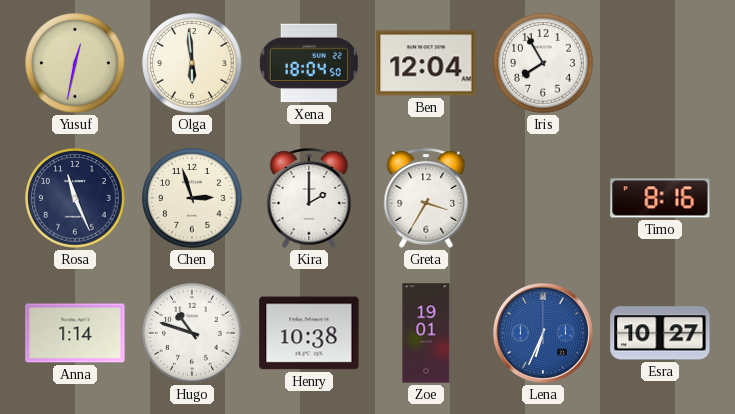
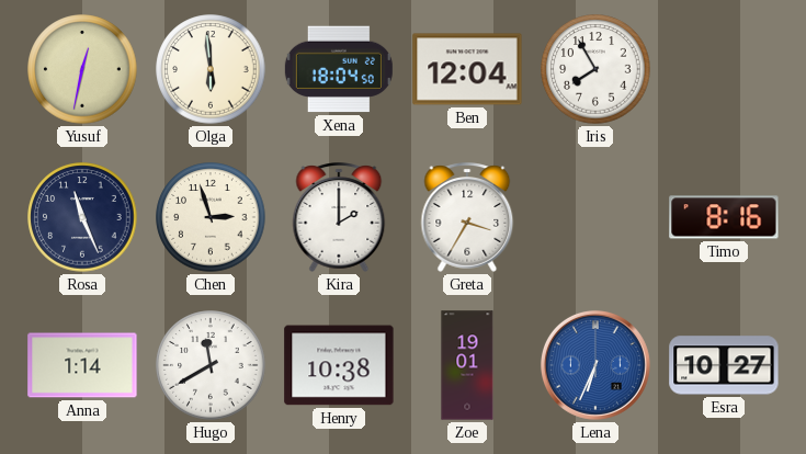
Hugo: 10:48 -> 11:40 (211, 365)
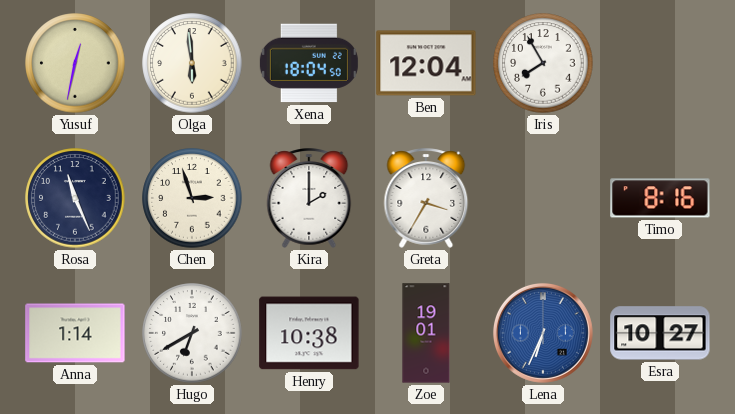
Hugo: 11:40 -> 6:40 (192, 333)
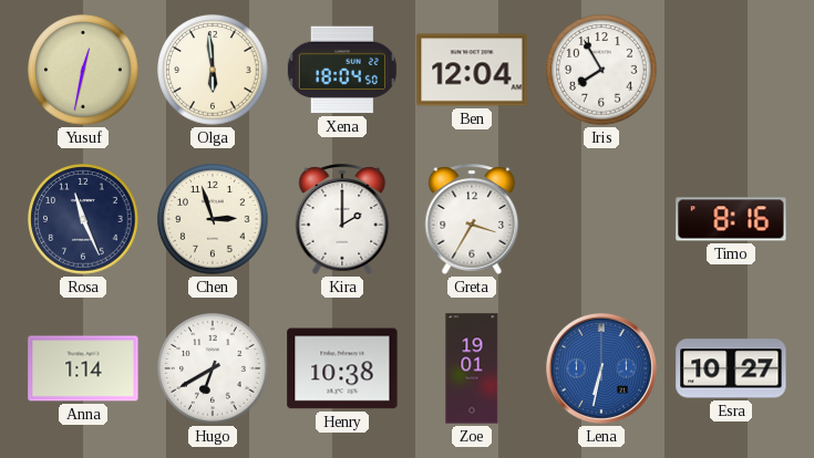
Lena: 6:34 -> 6:32 (601, 368)
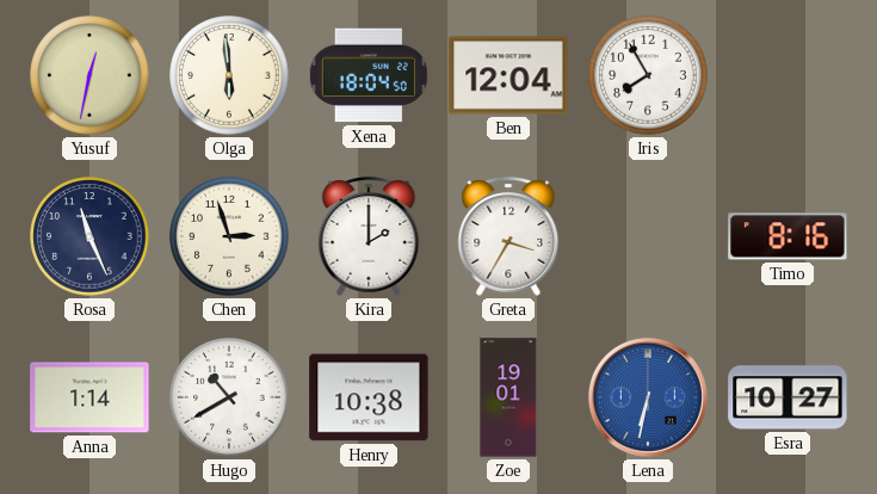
Hugo: 6:40 -> 10:40 (229, 397)
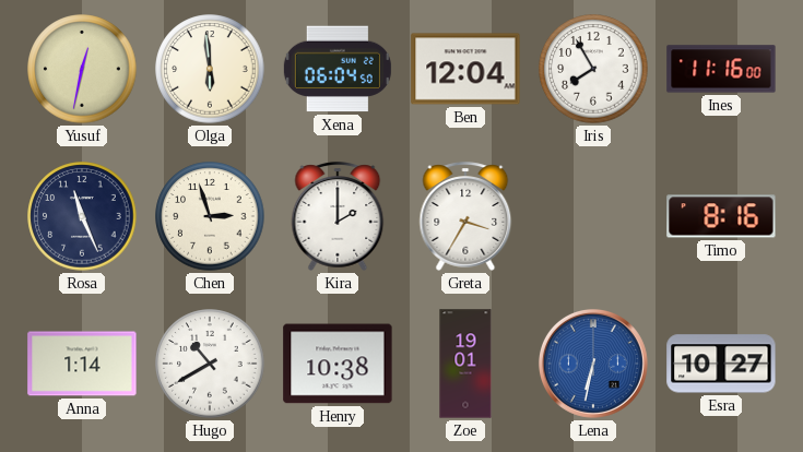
Xena: 18:04 -> 06:04 (338, 69)
Ines: none -> 11:16 (721, 69)
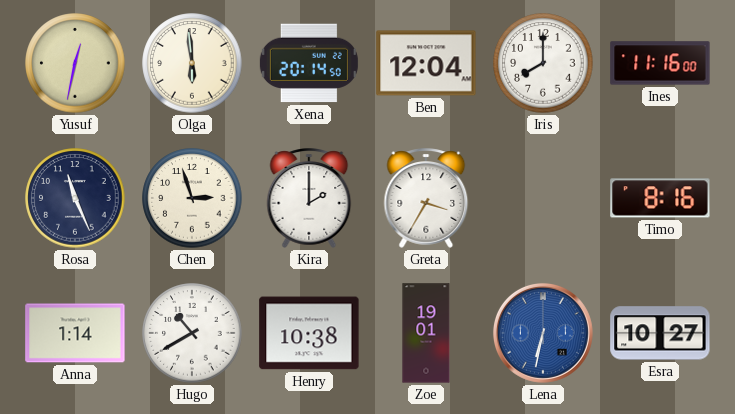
Xena: 06:04 -> 20:14 (309, 63)
Iris: 7:55 -> 8:00 (543, 63)
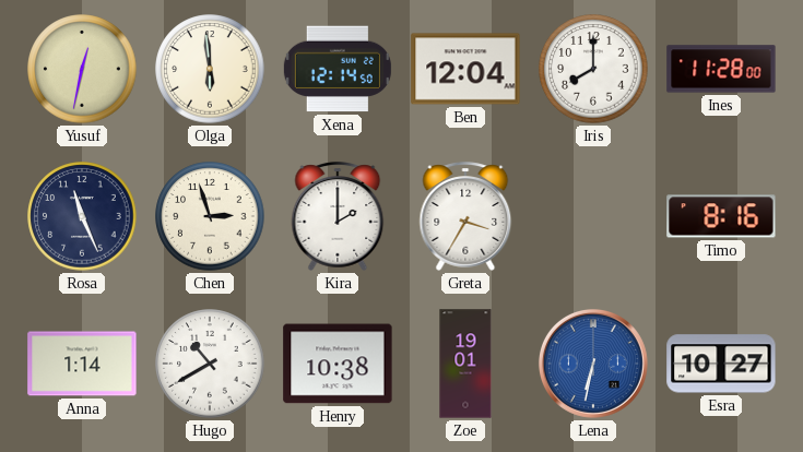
Xena: 20:14 -> 12:14 (338, 69)
Ines: 11:16 -> 11:28 (721, 69)
